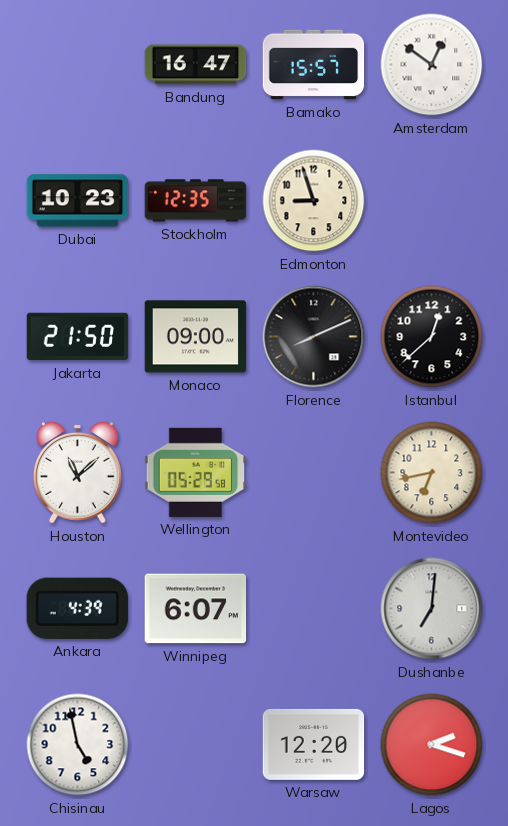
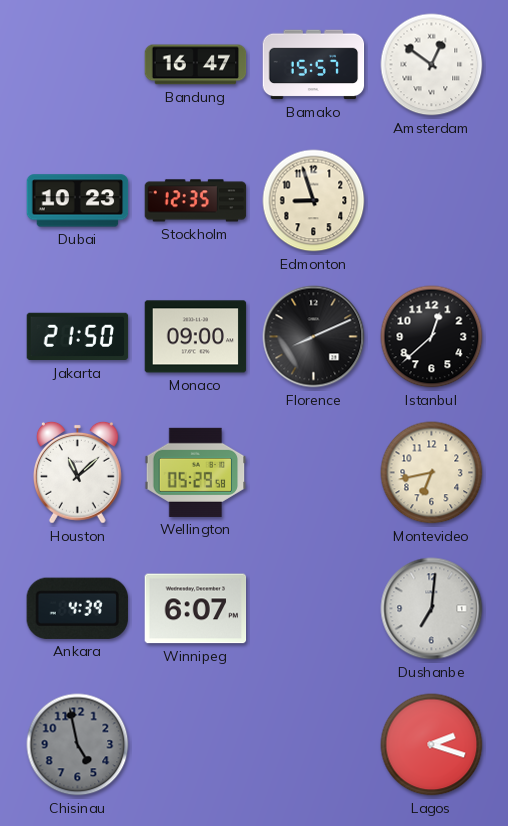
Chisinau dial: white -> grey (78, 745)
Warsaw: 12:20 -> none (314, 744)
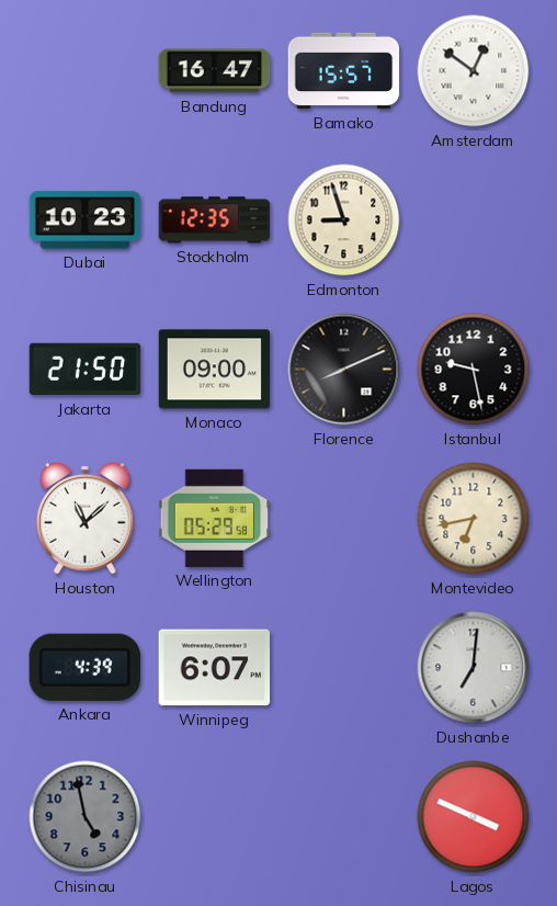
Istanbul: 12:38 -> 9:28 (474, 370)
Lagos: 2:18 -> 3:49 (474, 817)
